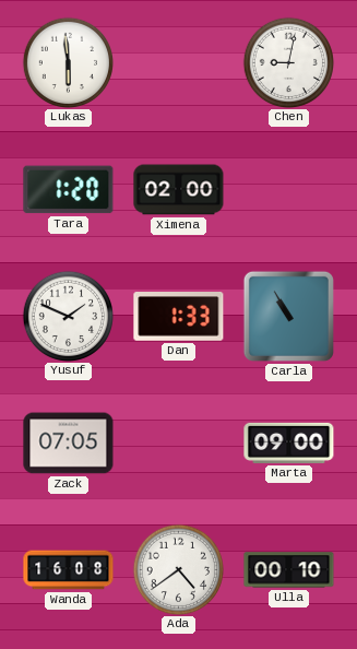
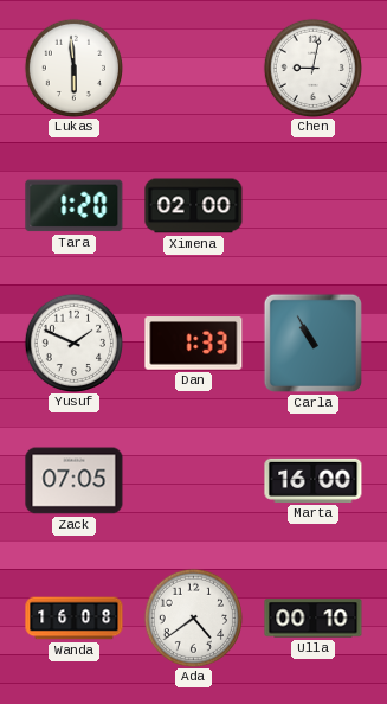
Marta: 09:00 -> 16:00 (314, 480)
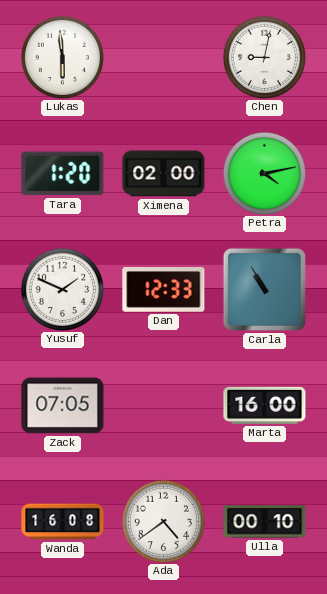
Petra: none -> 4:13 (264, 173)
Dan: 1:33 -> 12:33 (164, 290)
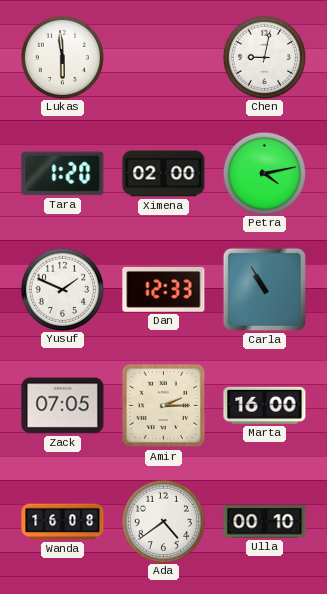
Amir: none -> 2:15 (164, 406)
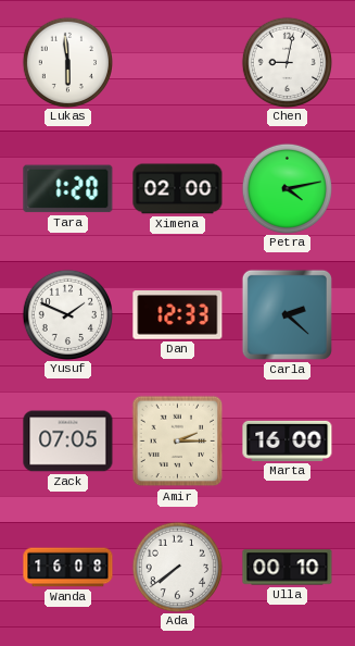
Carla: 10:55 -> 2:22 (287, 314)
Ada: 4:39 -> 7:39 (177, 567)
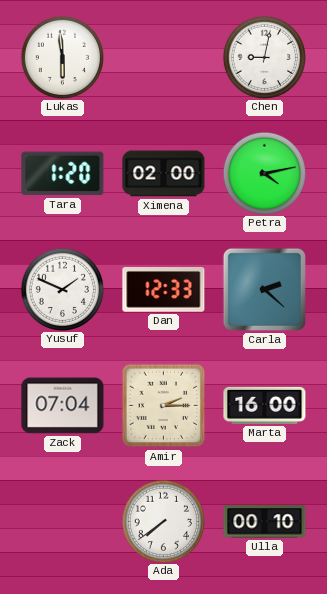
Zack: 07:05 -> 07:04 (63, 406)
Wanda: 16:08 -> none (68, 568)
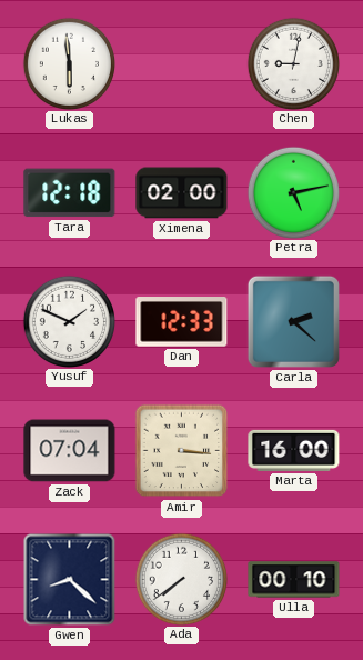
Tara: 1:20 -> 12:18 (70, 193)
Petra: 4:13 -> 5:13 (293, 192)
Amir: 2:15 -> 3:16 (182, 451)
Gwen: none -> 8:22 (70, 580)
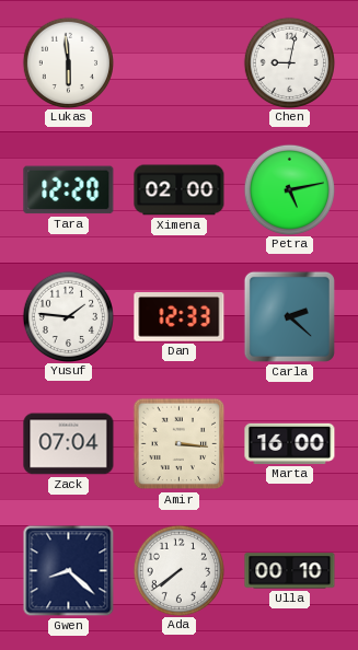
Tara: 12:18 -> 12:20 (69, 190)
Yusuf: 1:49 -> 1:46 (68, 316)
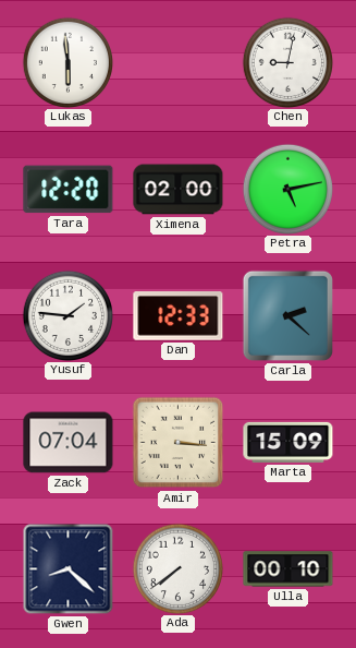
Marta: 16:00 -> 15:09 (289, 442)
